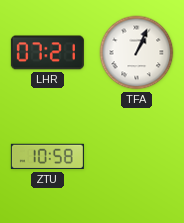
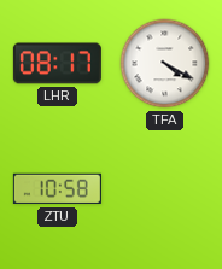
LHR: 07:21 -> 08:17 (57, 64)
TFA: 1:04 -> 4:20 (165, 64)
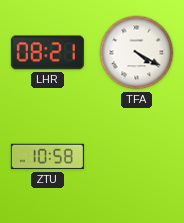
LHR: 08:17 -> 08:21 (47, 53)
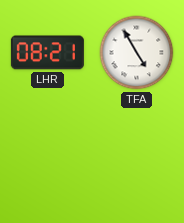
TFA: 4:20 -> 4:55 (137, 53)
ZTU: 10:58 -> none (47, 157)
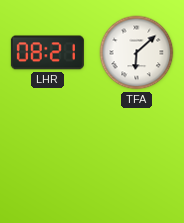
TFA: 4:55 -> 6:08 (137, 53)
